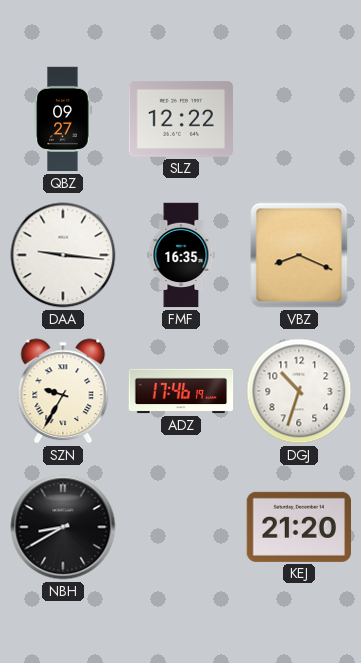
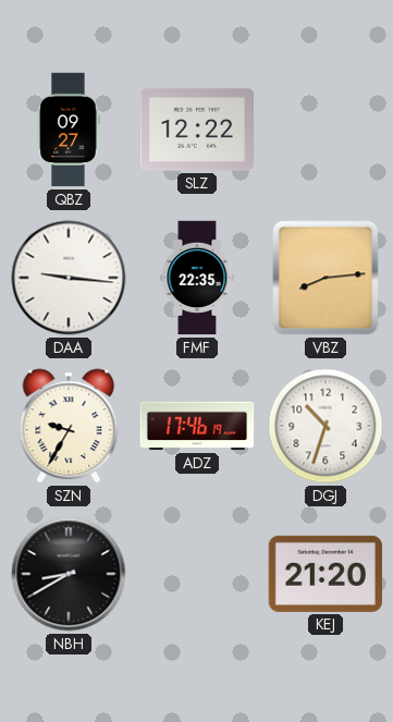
FMF: 16:35 -> 22:35 (197, 278)
VBZ: 8:19 -> 8:14 (326, 278)
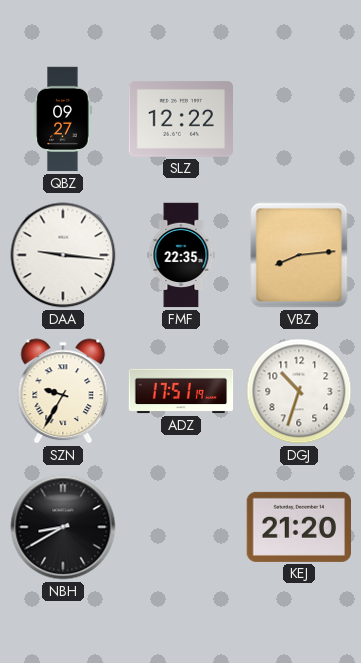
ADZ: 17:46 -> 17:51 (181, 391)
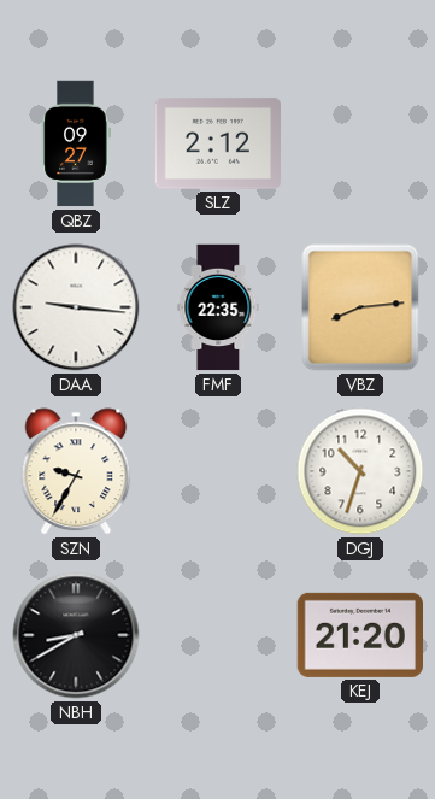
SLZ: 12:22 -> 2:12 (217, 143)
ADZ: 17:51 -> none (181, 391)
